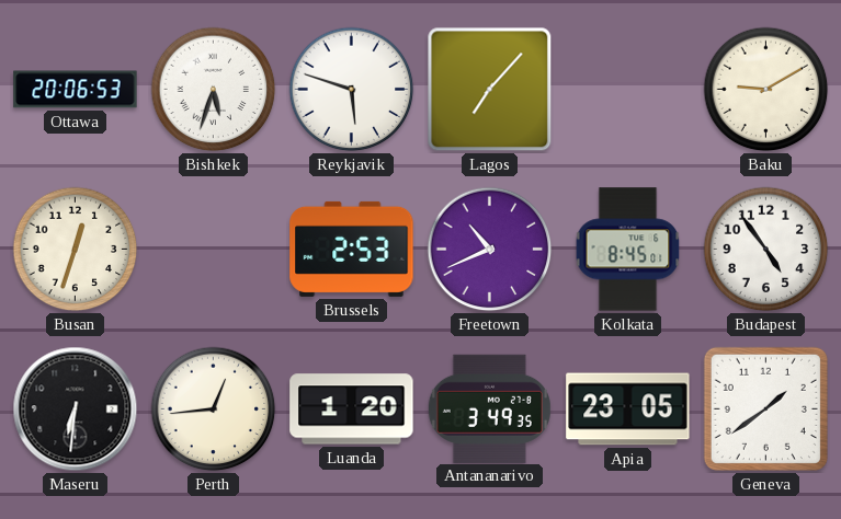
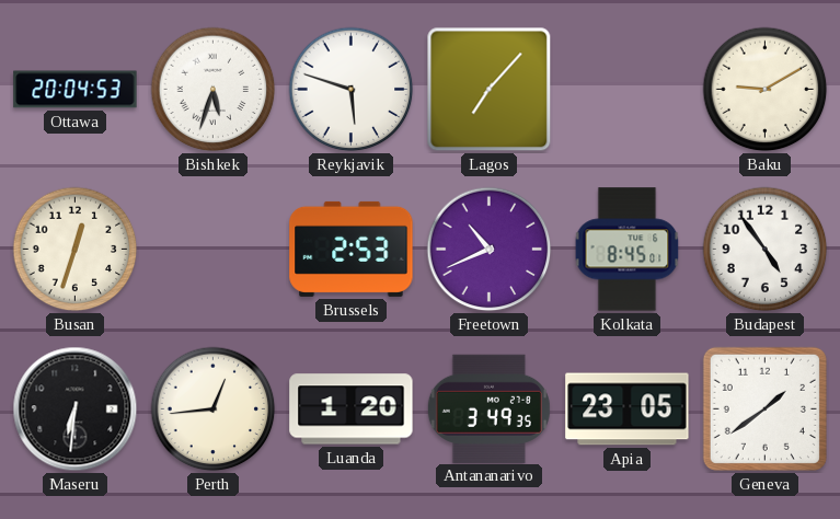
Ottawa: 20:06 -> 20:04 (76, 90)
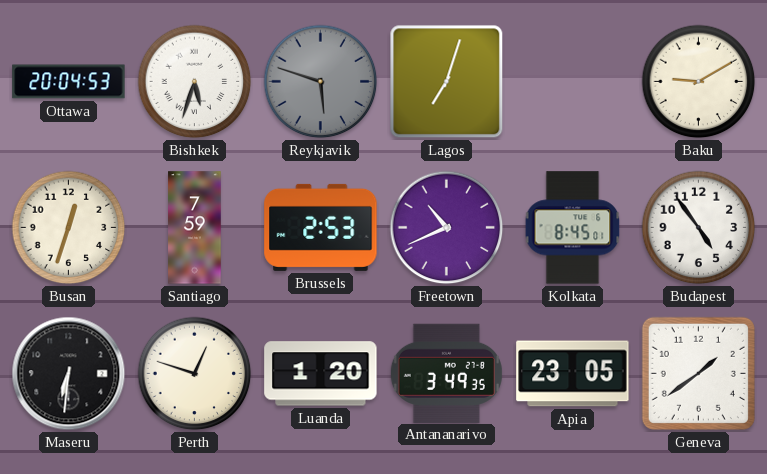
Reykjavik dial: white -> grey (321, 82)
Lagos: 7:07 -> 7:03 (447, 82)
Santiago: none -> 7:59 (195, 228)
Perth: 12:44 -> 12:48 (195, 374)
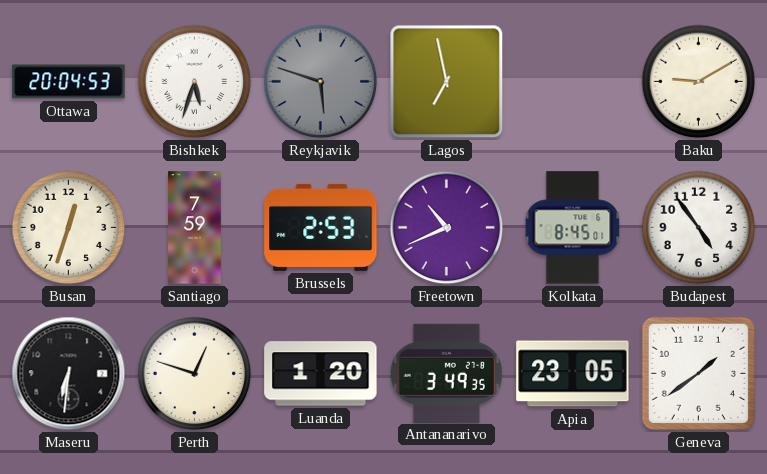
Lagos: 7:03 -> 6:58 (447, 82)
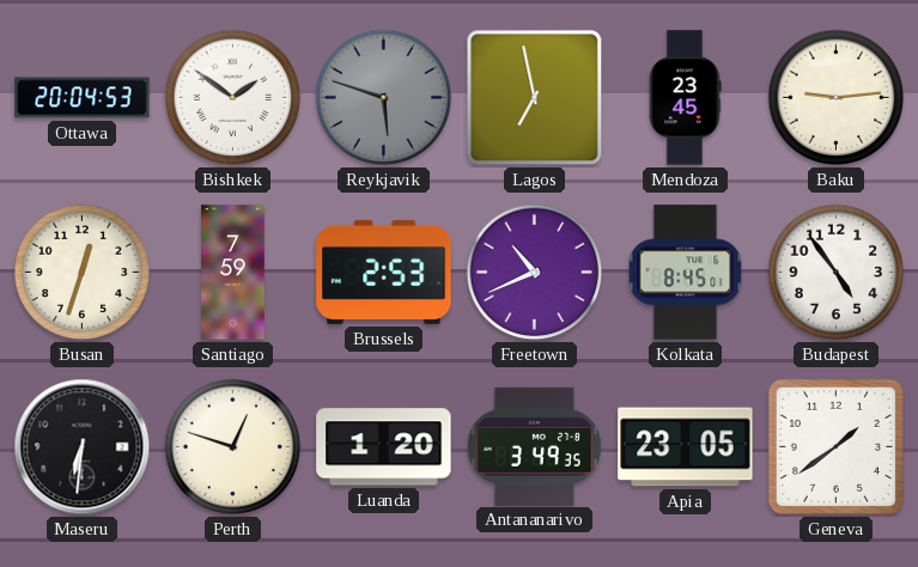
Bishkek: 5:33 -> 1:51 (233, 98)
Mendoza: none -> 23:45 (685, 98)
Baku: 9:10 -> 9:14 (837, 98)
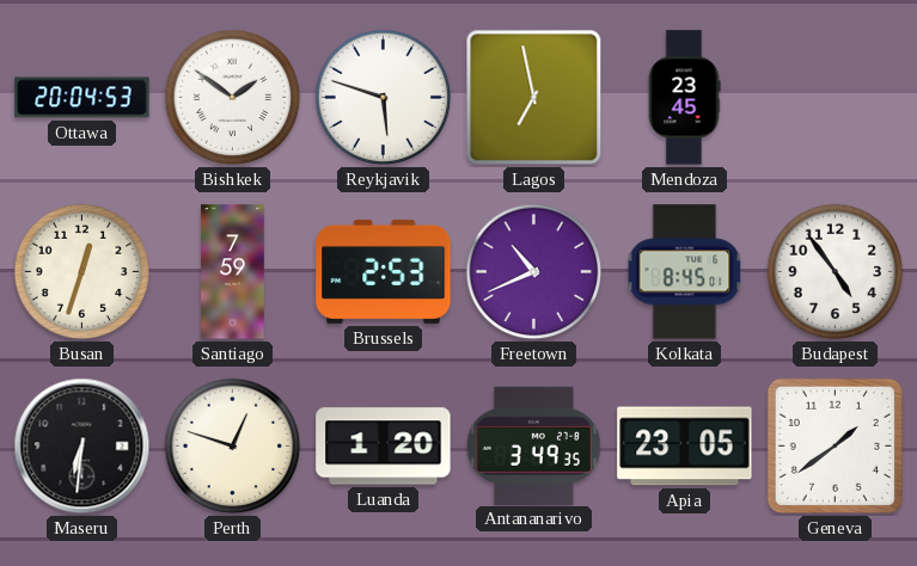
Reykjavik dial: grey -> white (384, 98)
Baku: 9:14 -> none (837, 98)
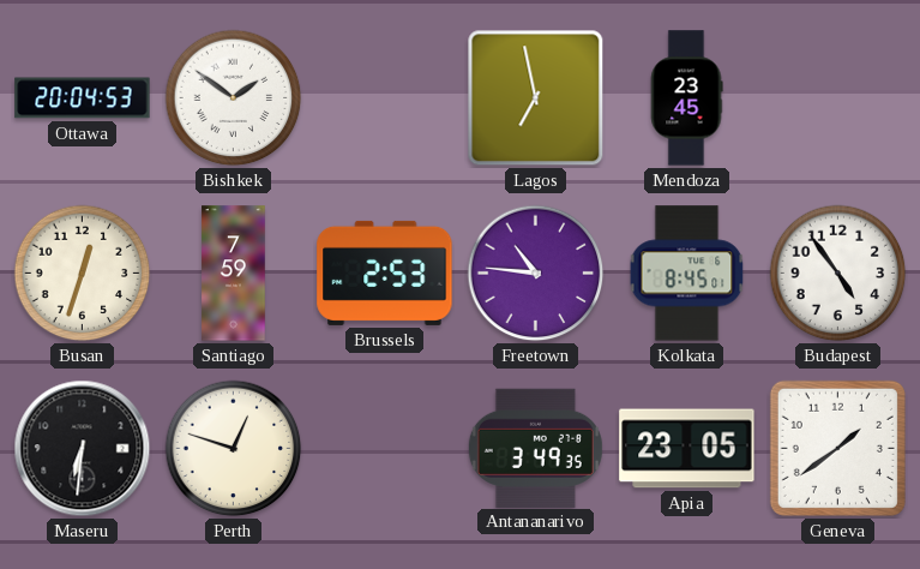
Reykjavik: 5:48 -> none (384, 98)
Freetown: 10:41 -> 10:46 (536, 274)
Luanda: 1:20 -> none (384, 447)
